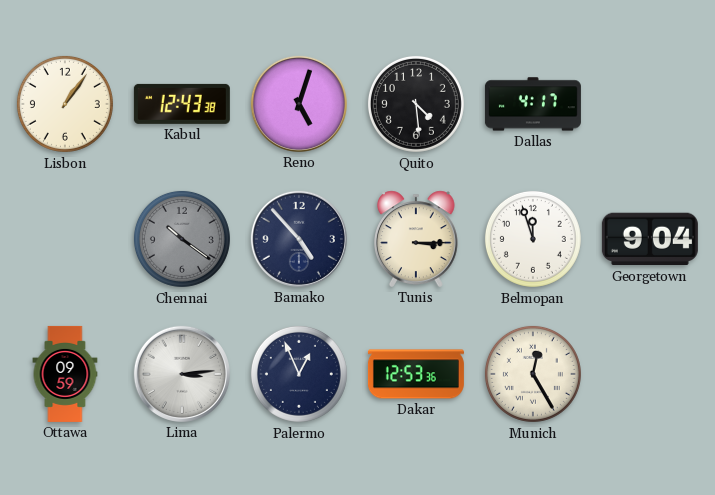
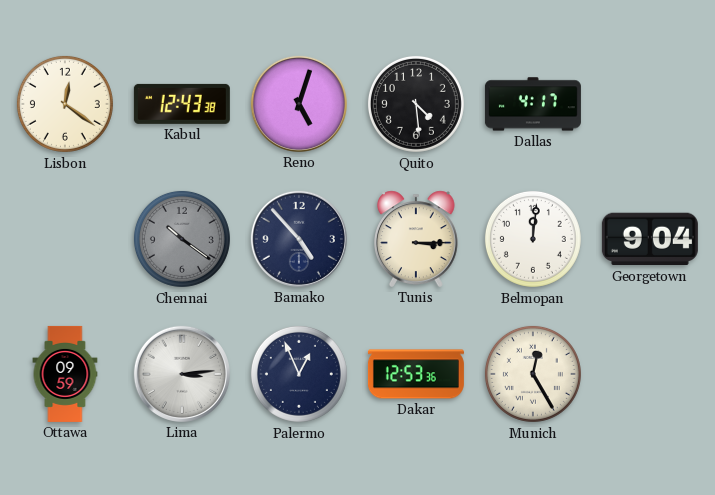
Lisbon: 1:06 -> 12:21 (65, 104)
Belmopan: 11:57 -> 12:01 (533, 239)
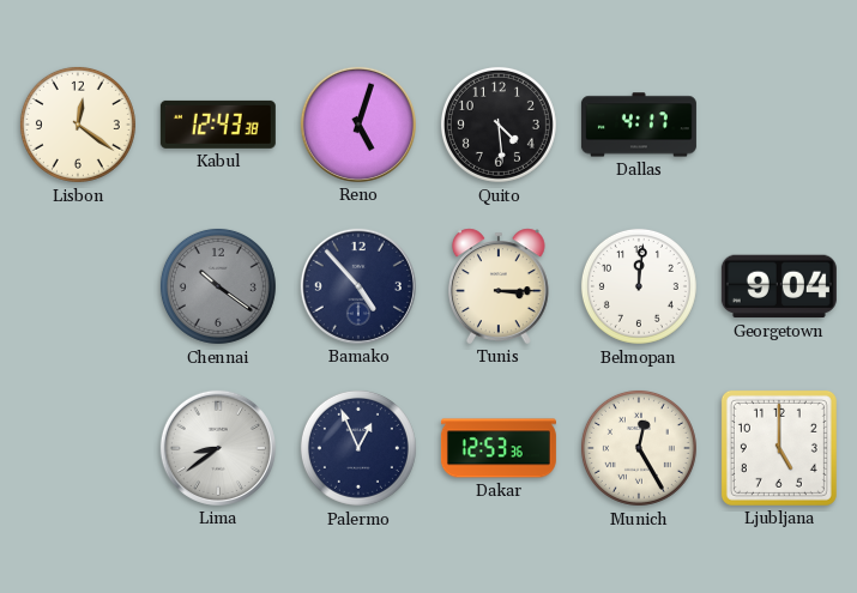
Ottawa: 09:59 -> none (65, 374)
Lima: 3:14 -> 8:39 (218, 448)
Ljubljana: none -> 5:00 (779, 448)
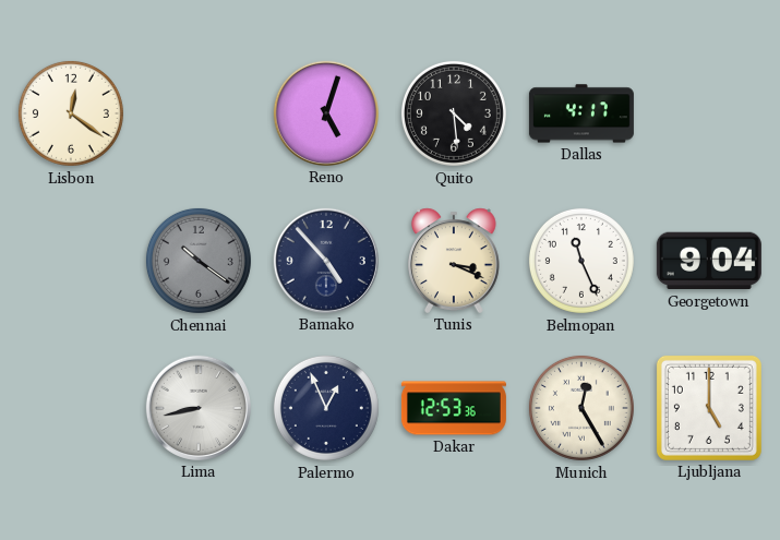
Kabul: 12:43 -> none (218, 125)
Tunis: 3:15 -> 3:19 (455, 261)
Belmopan: 12:01 -> 11:26 (581, 261)
Lima: 8:39 -> 8:43 (199, 408)
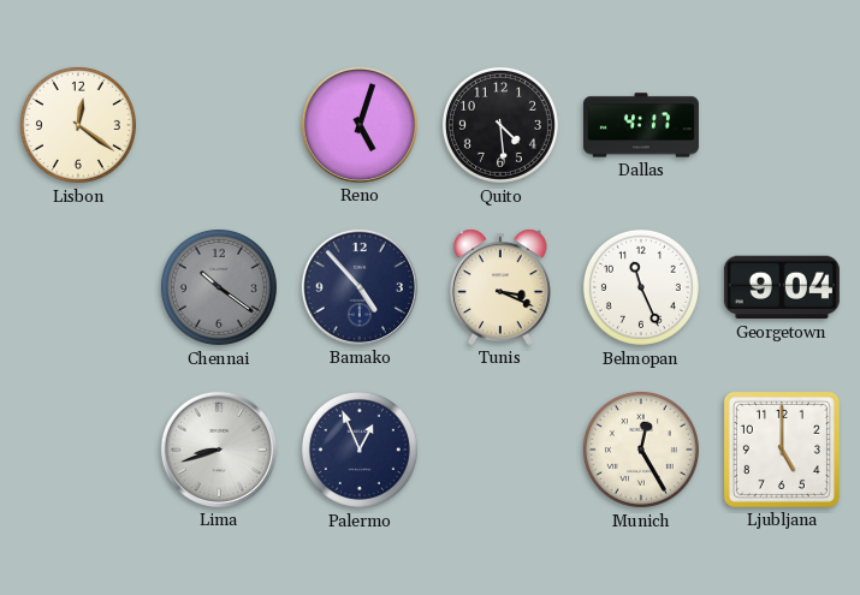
Lima: 8:43 -> 8:42 (219, 450)
Dakar: 12:53 -> none (454, 408)
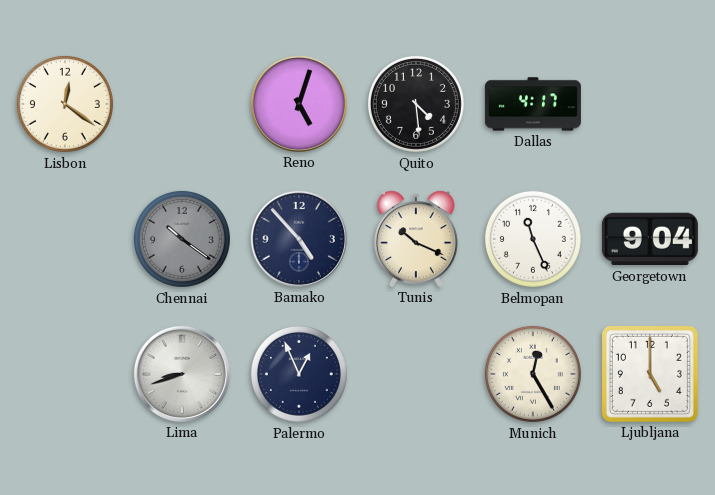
Tunis: 3:19 -> 10:19 (417, 239)
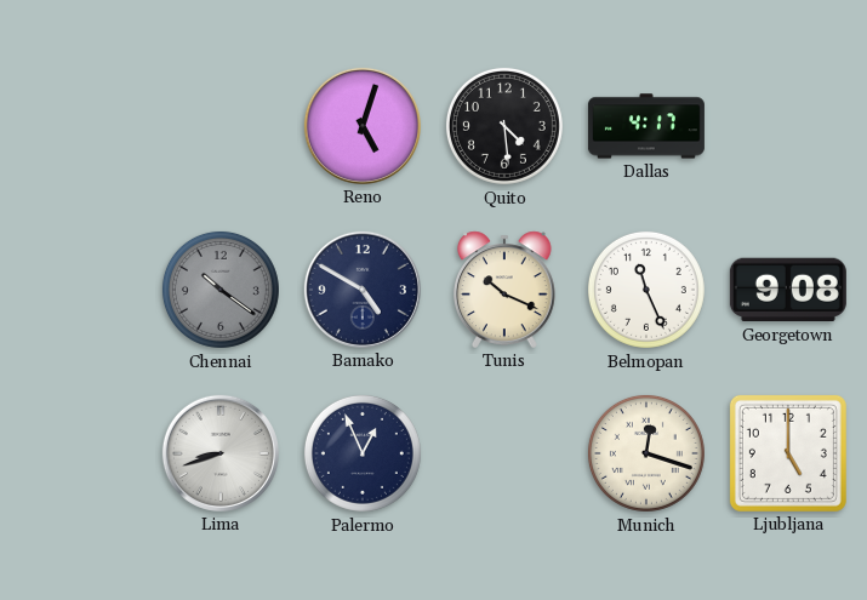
Lisbon: 12:21 -> none (65, 104)
Bamako: 4:53 -> 4:50 (363, 290)
Georgetown: 9:04 -> 9:08 (788, 290)
Munich: 12:25 -> 12:18 (646, 453)
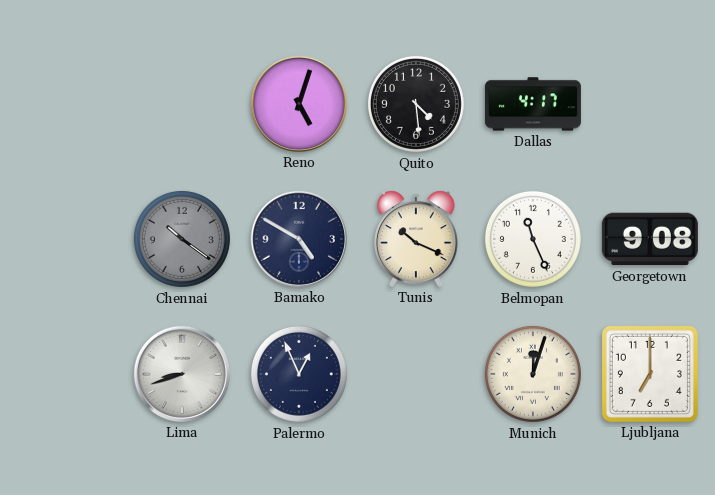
Munich: 12:18 -> 12:03 (533, 374)
Ljubljana: 5:00 -> 7:00 (650, 374)
